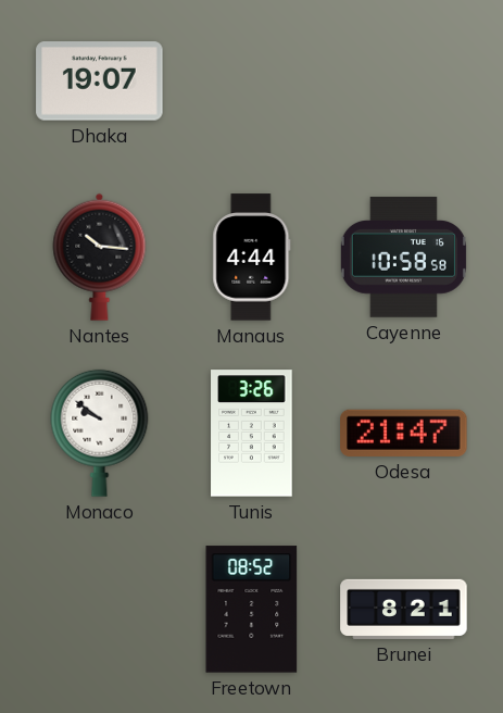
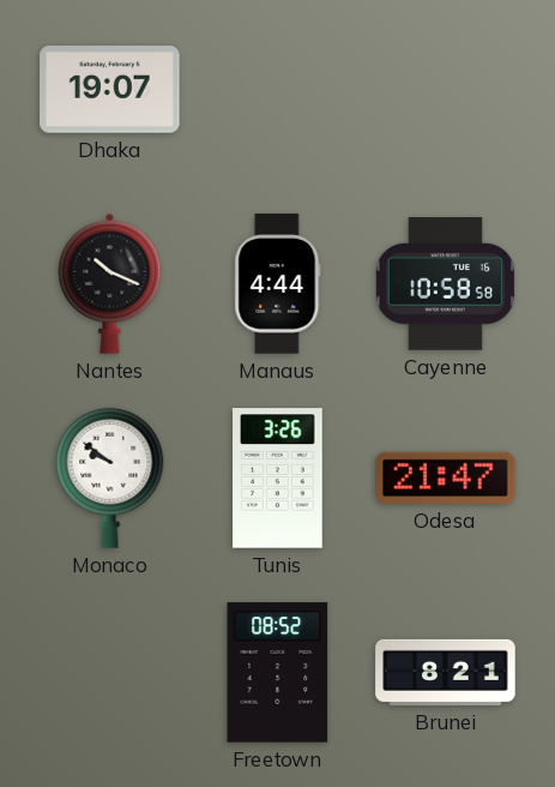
Nantes: 10:16 -> 10:19 (110, 283)
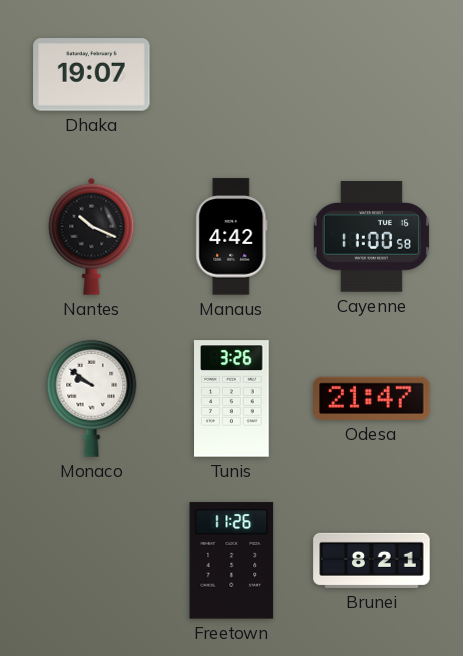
Manaus: 4:44 -> 4:42 (232, 237)
Cayenne: 10:58 -> 11:00 (371, 237)
Freetown: 08:52 -> 11:26 (232, 561)
